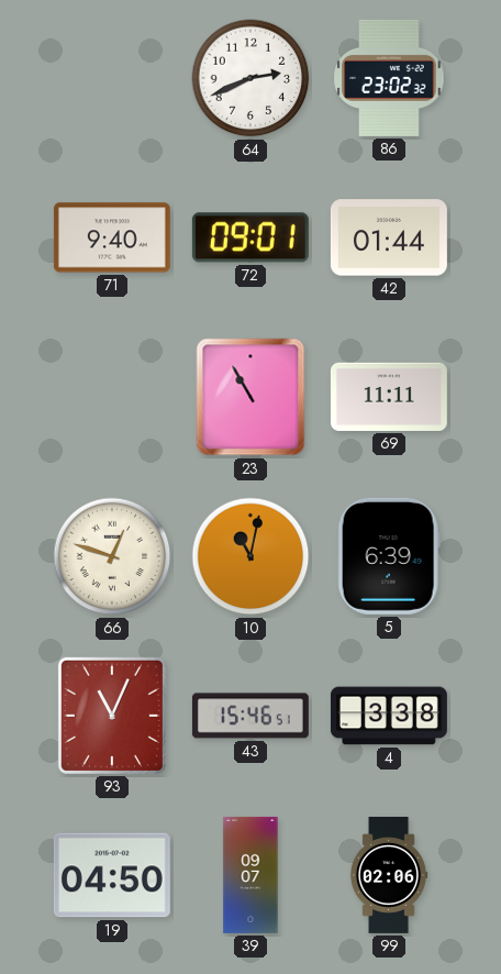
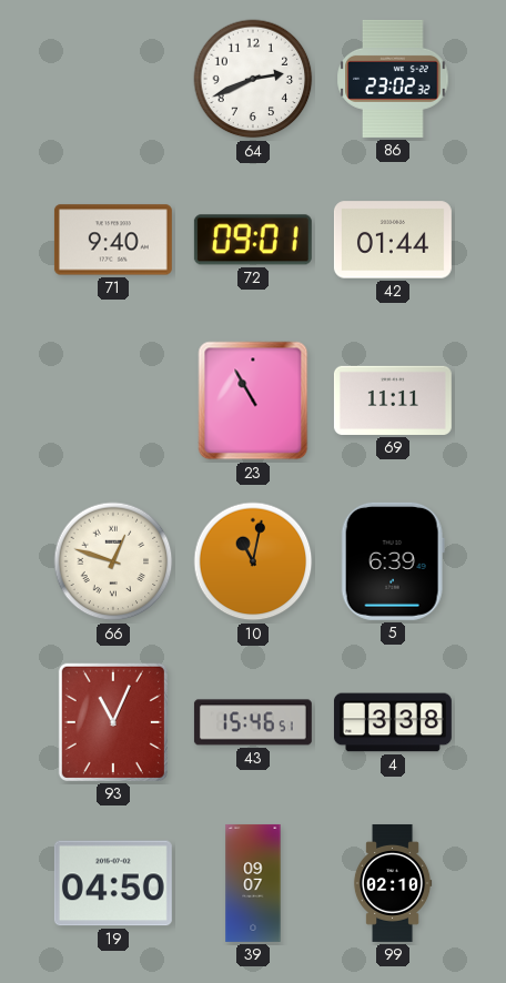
99: 02:06 -> 02:10 (393, 883)
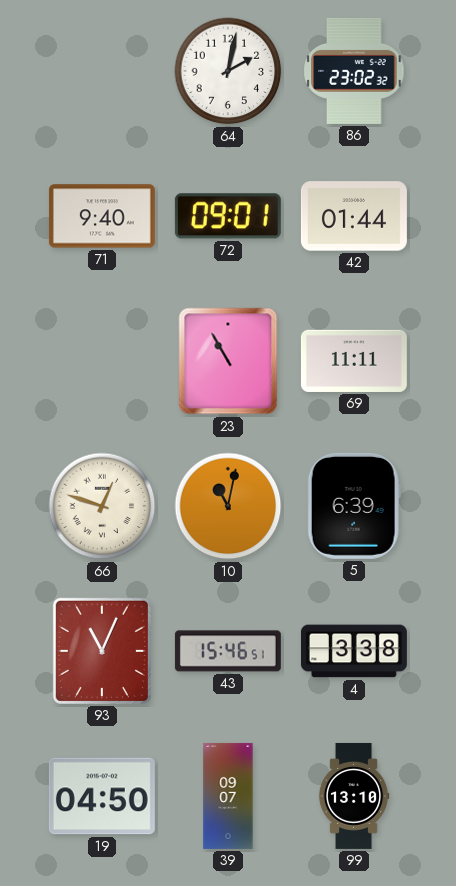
64: 2:41 -> 2:02 (228, 71)
99: 02:10 -> 13:10 (354, 796)
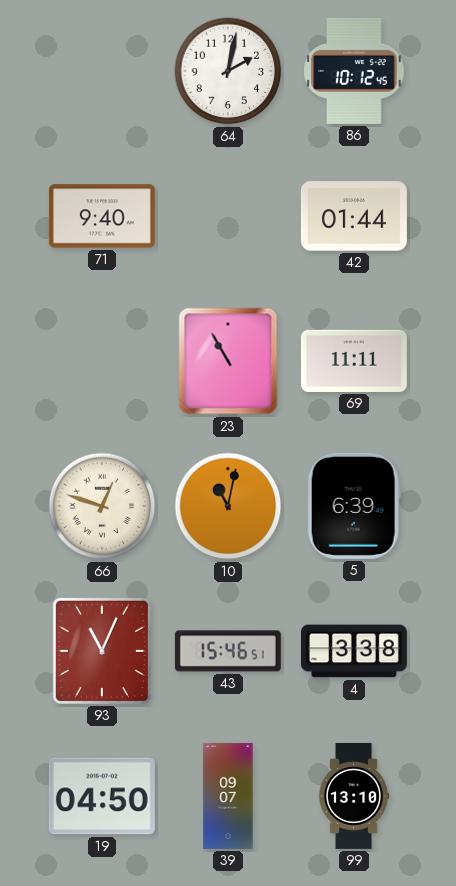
86: 23:02 -> 10:12 (354, 71)
72: 09:01 -> none (228, 216)
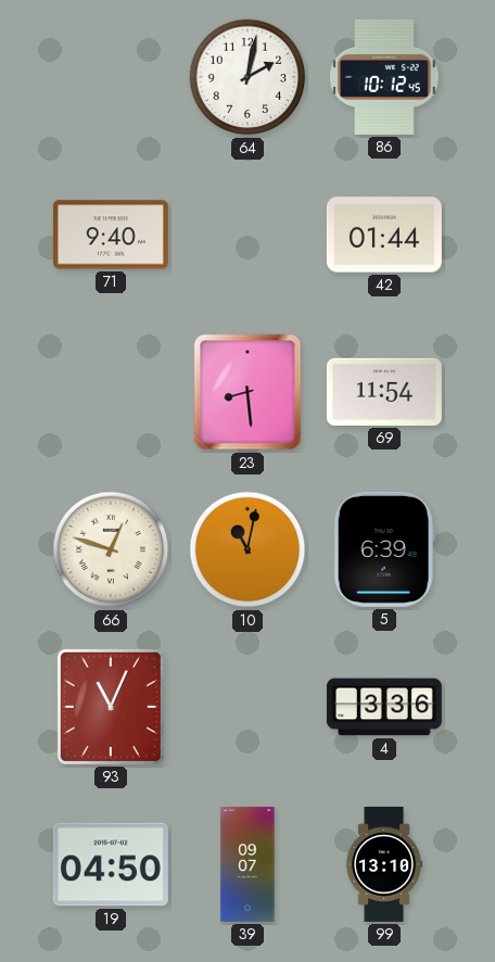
23: 10:55 -> 8:29 (247, 392)
69: 11:11 -> 11:54 (384, 392)
43: 15:46 -> none (228, 651)
4: 3:38 -> 3:36 (384, 707)
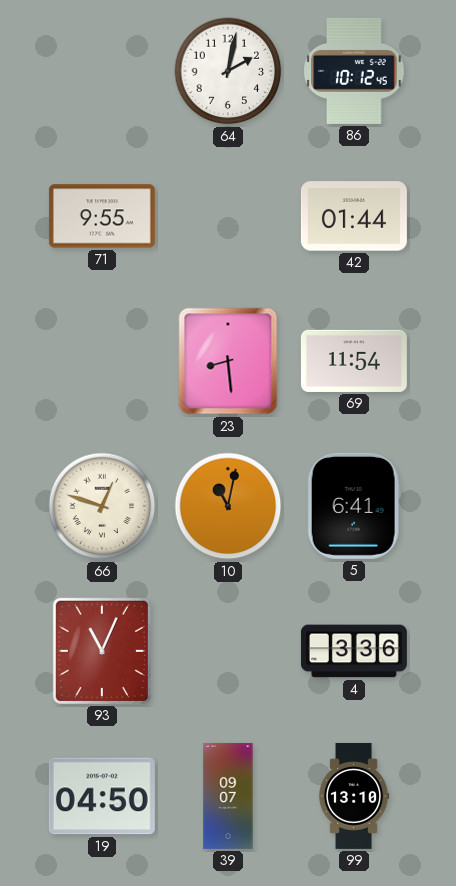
71: 9:40 -> 9:55 (102, 216)
5: 6:39 -> 6:41 (354, 506)
